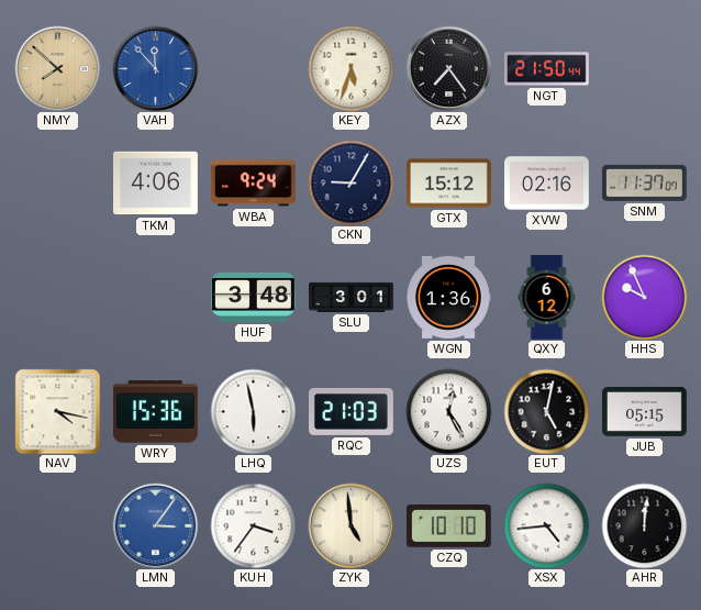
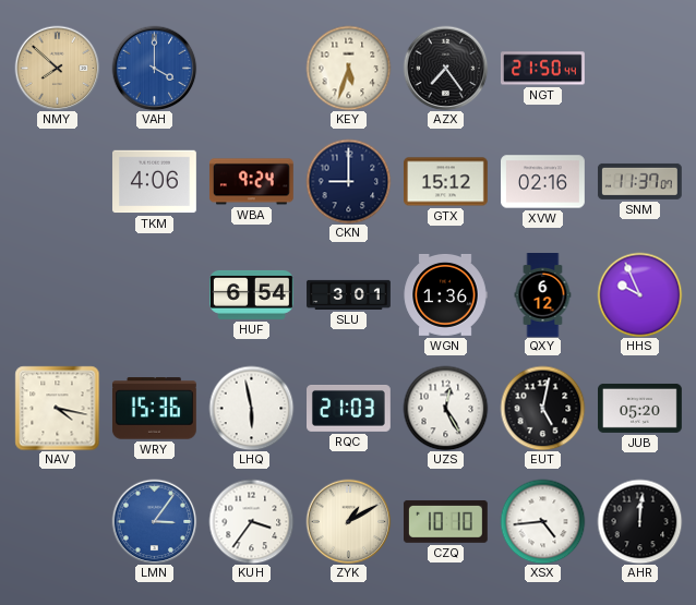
VAH: 11:53 -> 4:00 (154, 68)
CKN: 9:05 -> 9:00 (348, 181)
HUF: 3:48 -> 6:54 (252, 294)
JUB: 05:15 -> 05:20 (640, 408)
ZYK: 4:59 -> 1:10 (348, 521)
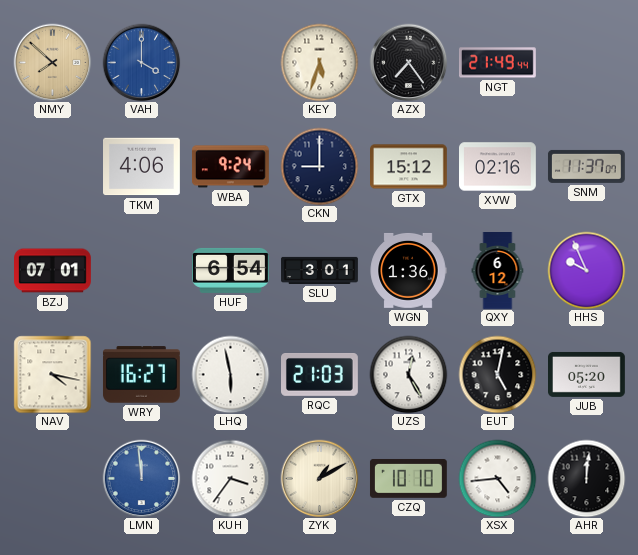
NGT: 21:50 -> 21:49 (498, 63)
BZJ: none -> 07:01 (53, 271)
WRY: 15:36 -> 16:27 (141, 375)
LMN: 3:06 -> 11:59 (141, 478)
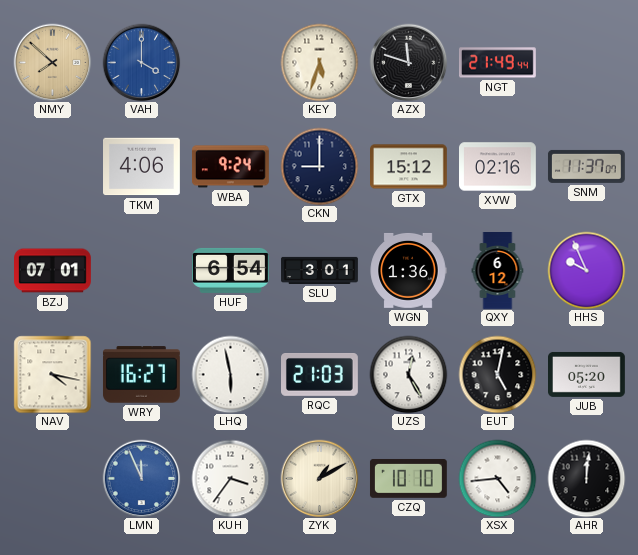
AZX: 7:24 -> 11:48 (408, 62)
LMN: 11:59 -> 11:56 (141, 478)
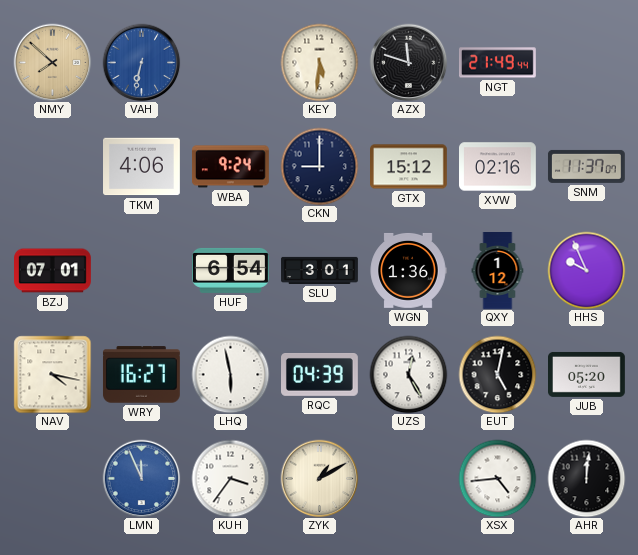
VAH: 4:00 -> 6:32 (141, 62)
KEY: 5:33 -> 5:31 (319, 62)
QXY: 6:12 -> 1:12 (498, 271)
RQC: 21:03 -> 04:39 (320, 375)
CZQ: 10:10 -> none (408, 479)
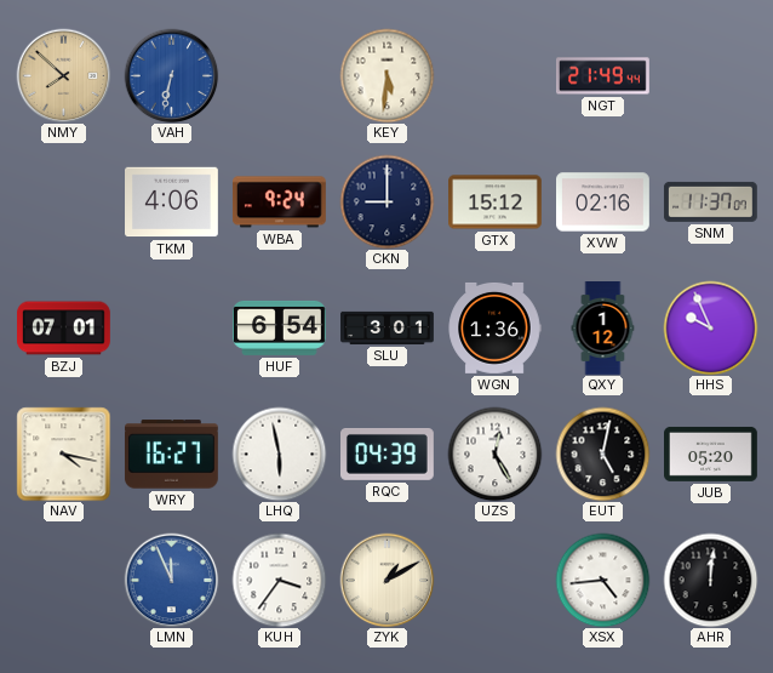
AZX: 11:48 -> none (408, 62)
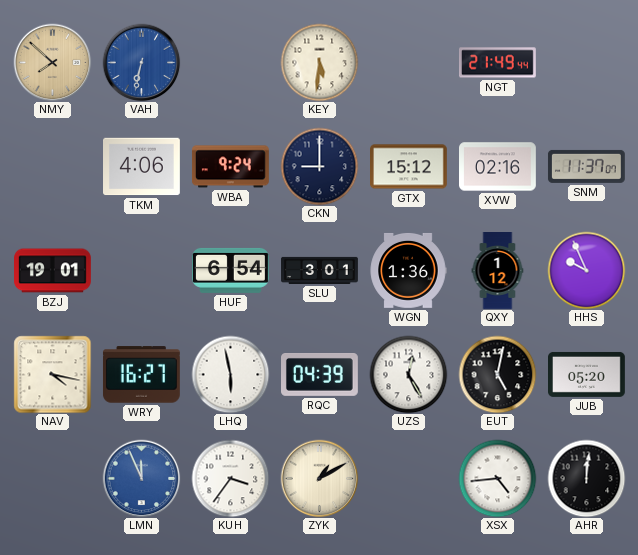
BZJ: 07:01 -> 19:01 (53, 271)
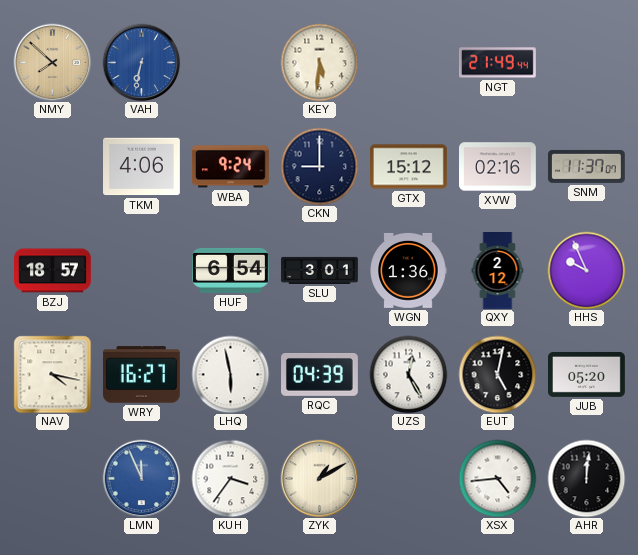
BZJ: 19:01 -> 18:57 (53, 271)
QXY: 1:12 -> 2:12 (498, 271)
